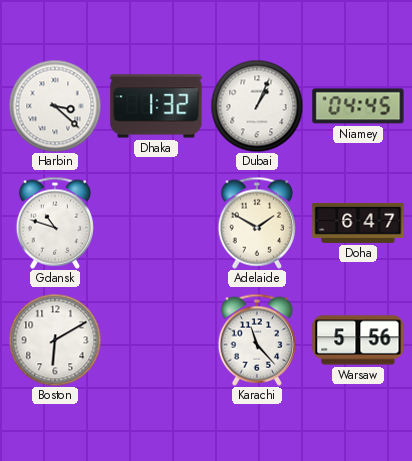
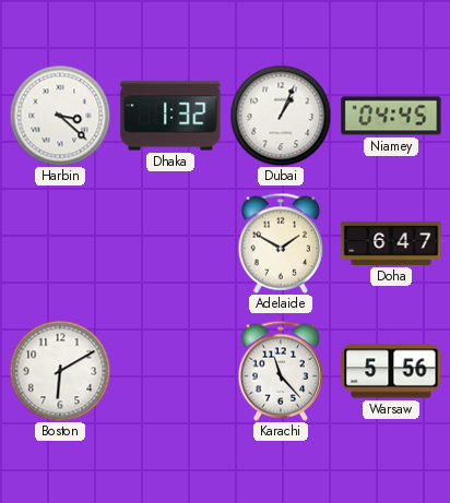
Gdansk: 10:48 -> none (54, 223)
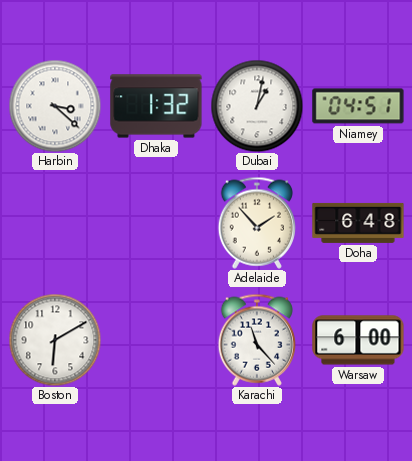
Dubai: 1:04 -> 1:02 (257, 106)
Niamey: 04:45 -> 04:51 (358, 106)
Adelaide: 1:50 -> 1:53 (256, 223)
Doha: 6:47 -> 6:48 (358, 223)
Warsaw: 5:56 -> 6:00 (358, 340)
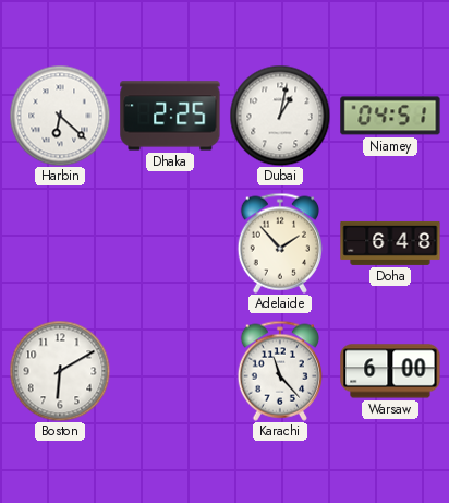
Harbin: 3:22 -> 6:22 (60, 116)
Dhaka: 1:32 -> 2:25 (170, 116)
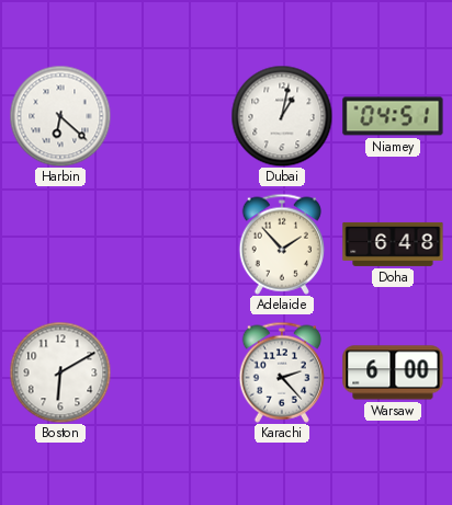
Dhaka: 2:25 -> none (170, 116)
Karachi: 11:23 -> 2:23 (281, 372)
